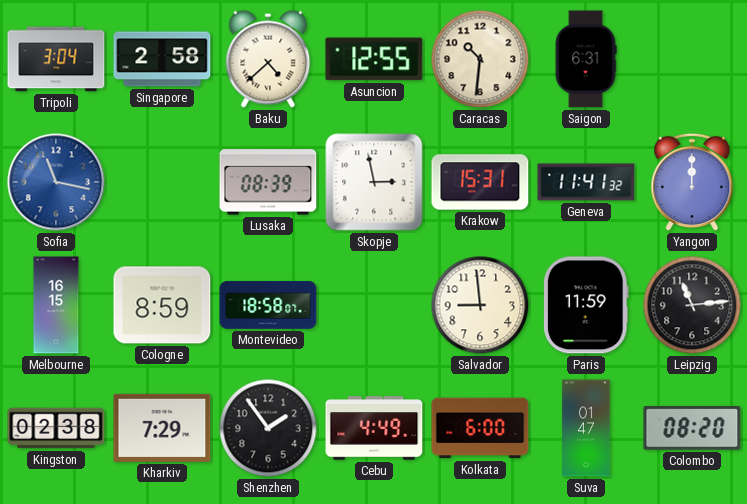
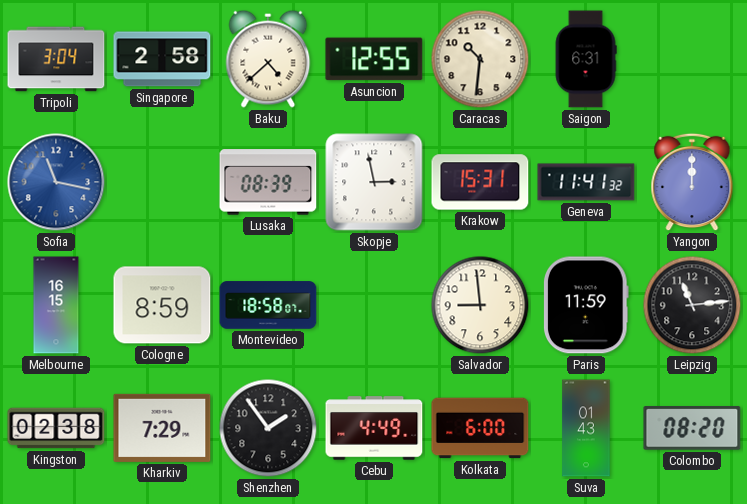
Suva: 01:47 -> 01:43 (586, 428)
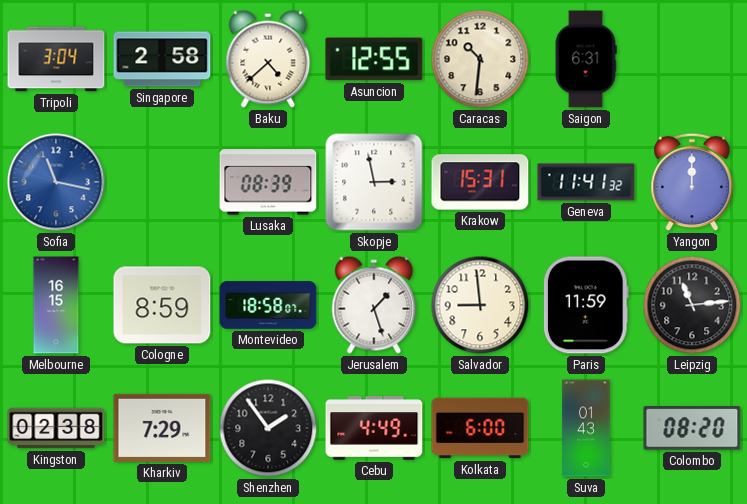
Jerusalem: none -> 1:27 (374, 305)
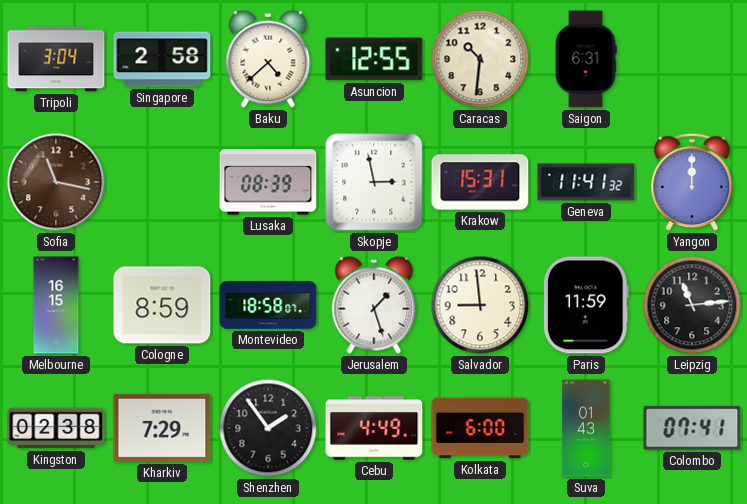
Sofia dial: blue -> brown (56, 182)
Colombo: 08:20 -> 07:41 (692, 428)
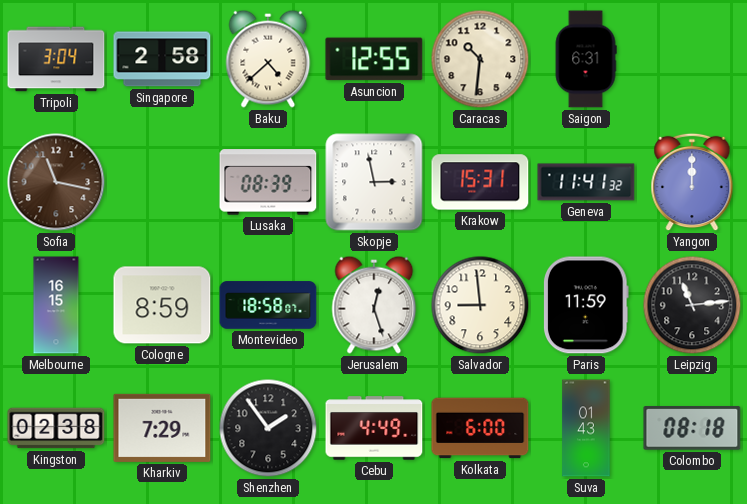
Jerusalem: 1:27 -> 12:27 (374, 305)
Colombo: 07:41 -> 08:18 (692, 428)
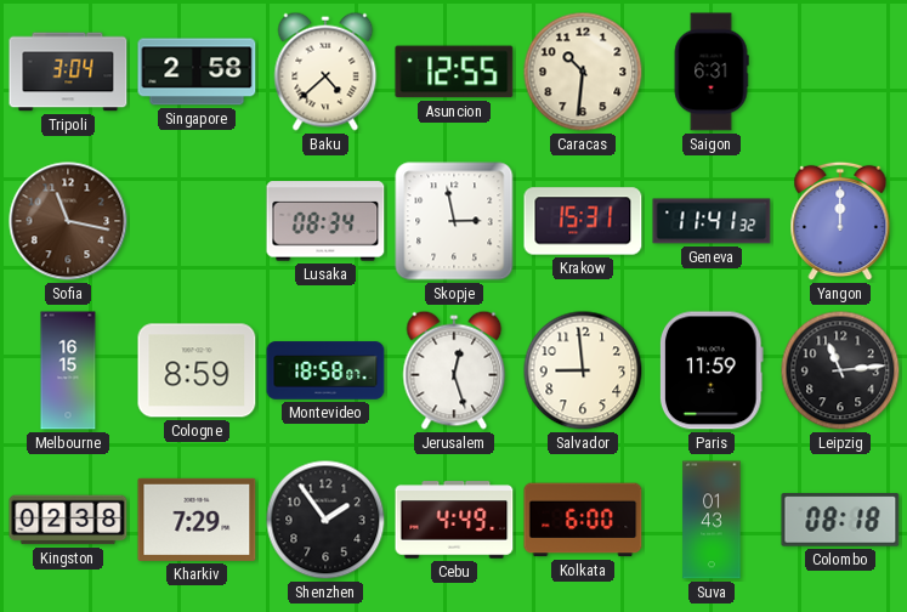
Lusaka: 08:39 -> 08:34 (325, 221)
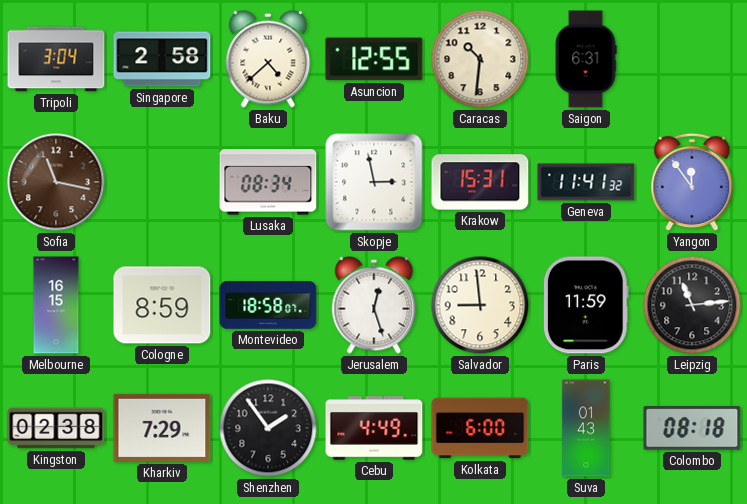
Yangon: 12:00 -> 11:54 (692, 182)
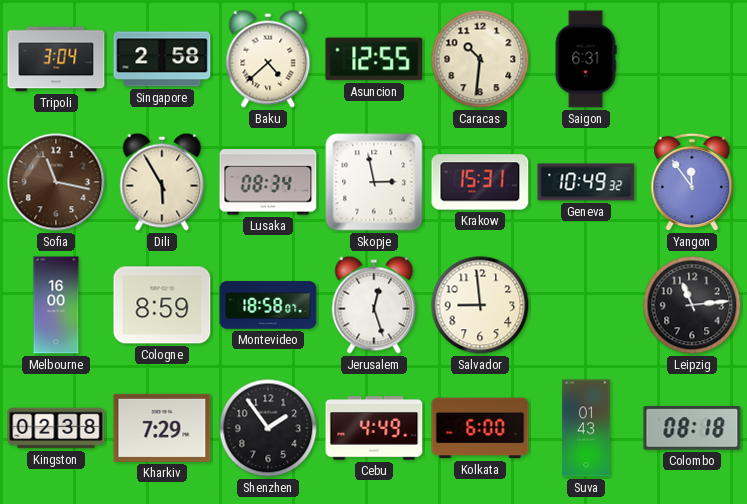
Dili: none -> 5:55 (162, 182)
Geneva: 11:41 -> 10:49 (586, 182)
Melbourne: 16:15 -> 16:00 (56, 305)
Paris: 11:59 -> none (586, 305)
